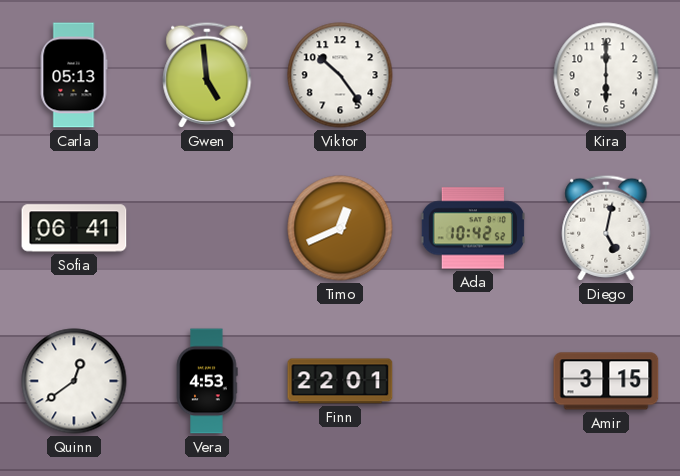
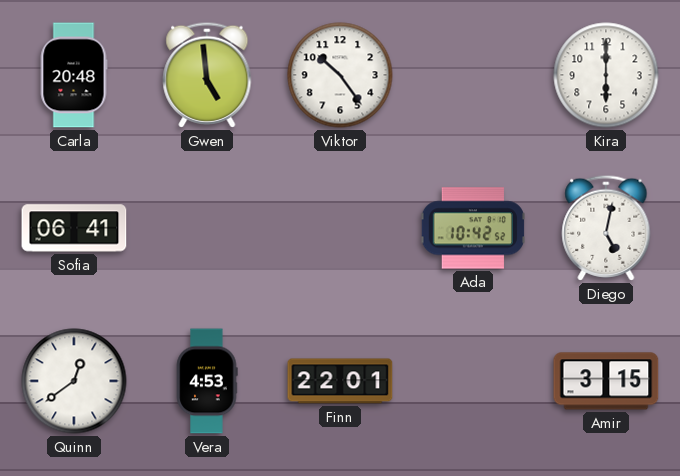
Carla: 05:13 -> 20:48 (74, 75)
Timo: 12:41 -> none (340, 228)
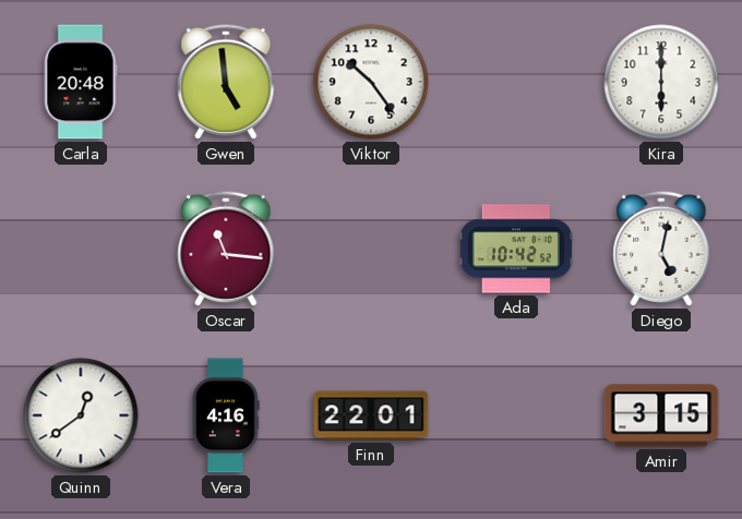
Sofia: 06:41 -> none (74, 228)
Oscar: none -> 11:16 (226, 249)
Vera: 4:53 -> 4:16 (226, 415)
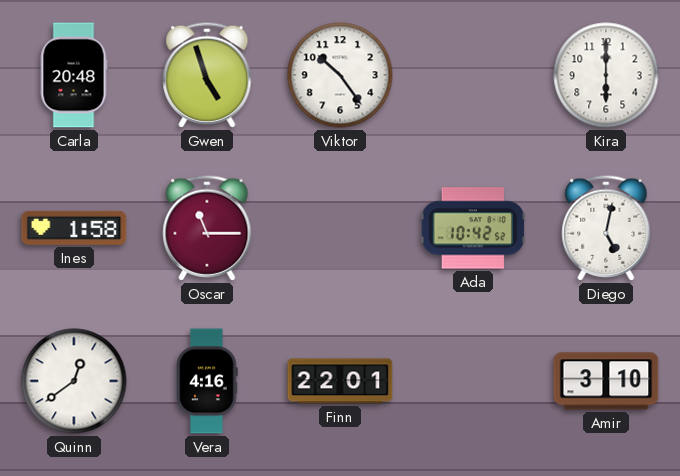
Gwen: 4:59 -> 4:57 (207, 75)
Ines: none -> 1:58 (74, 228)
Oscar: 11:16 -> 11:15 (207, 228)
Amir: 3:15 -> 3:10 (606, 381)
